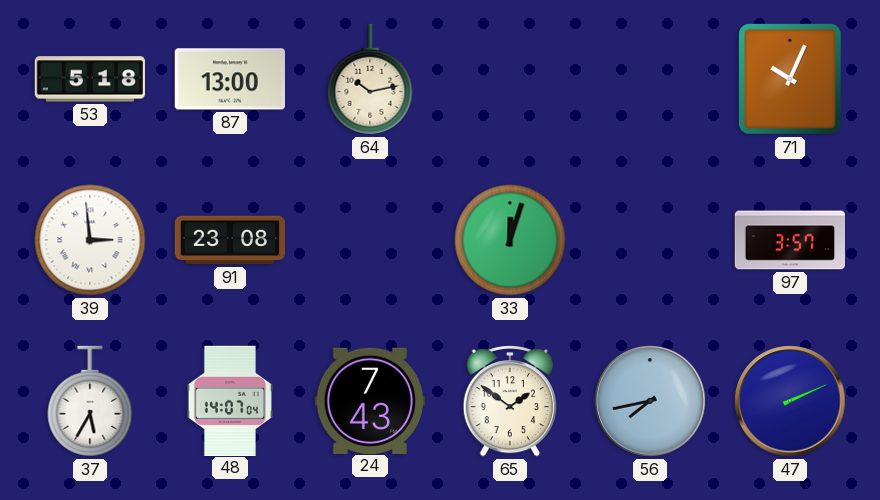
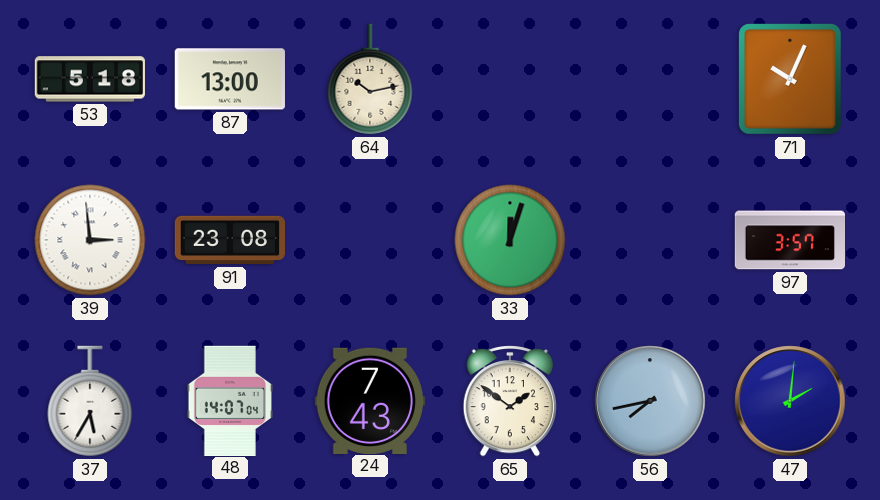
47: 2:11 -> 2:01 (790, 401)
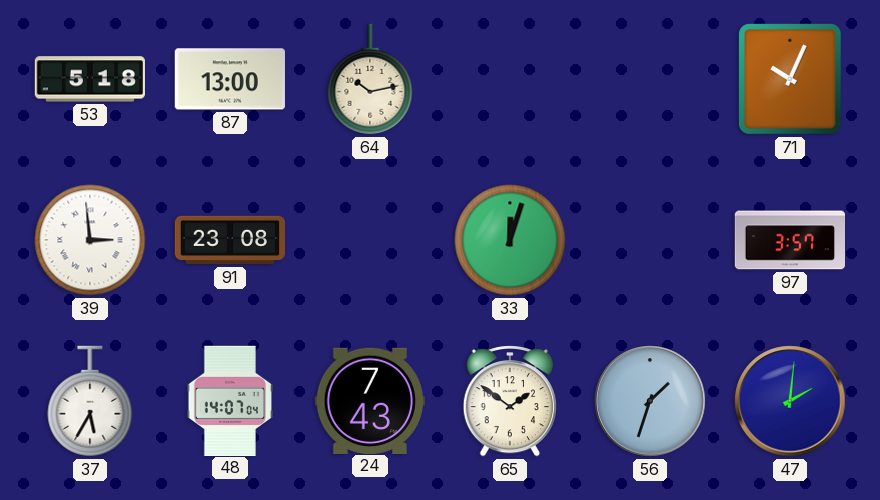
56: 7:43 -> 1:33 (650, 401)
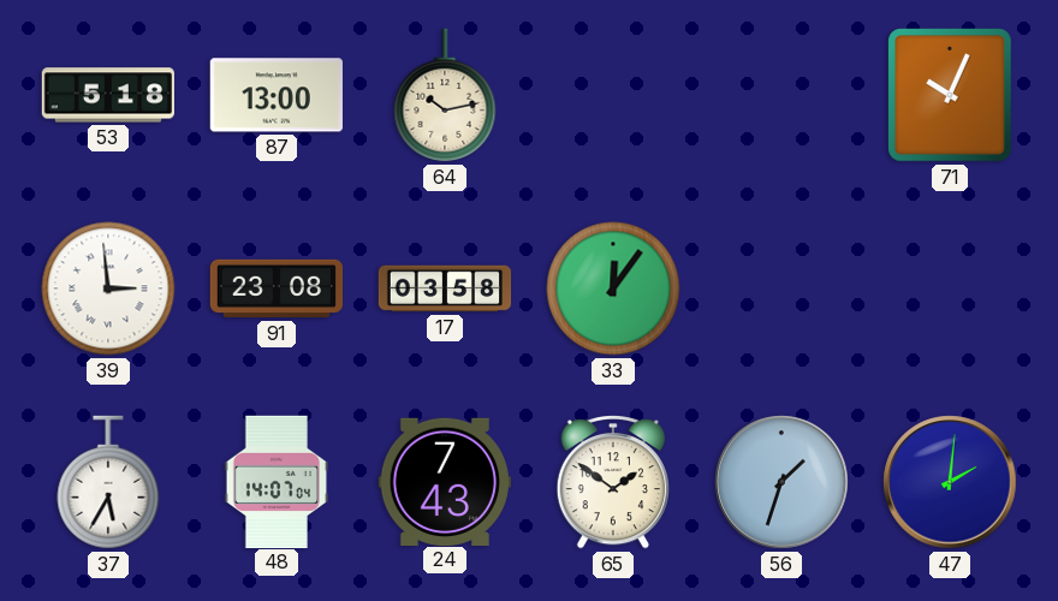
17: none -> 03:58 (445, 288)
33: 12:03 -> 12:06 (613, 288)
97: 3:57 -> none (789, 240)
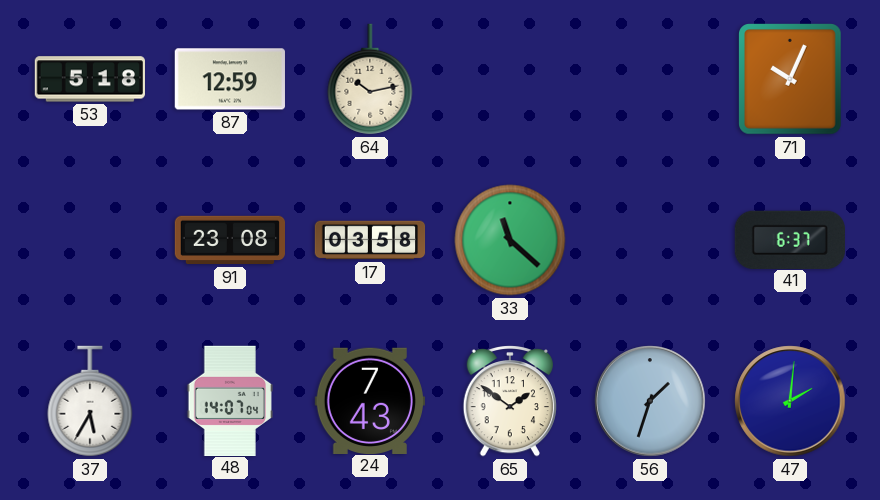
87: 13:00 -> 12:59 (230, 79)
39: 2:59 -> none (108, 288)
33: 12:06 -> 11:22 (510, 240)
41: none -> 6:37 (790, 239)
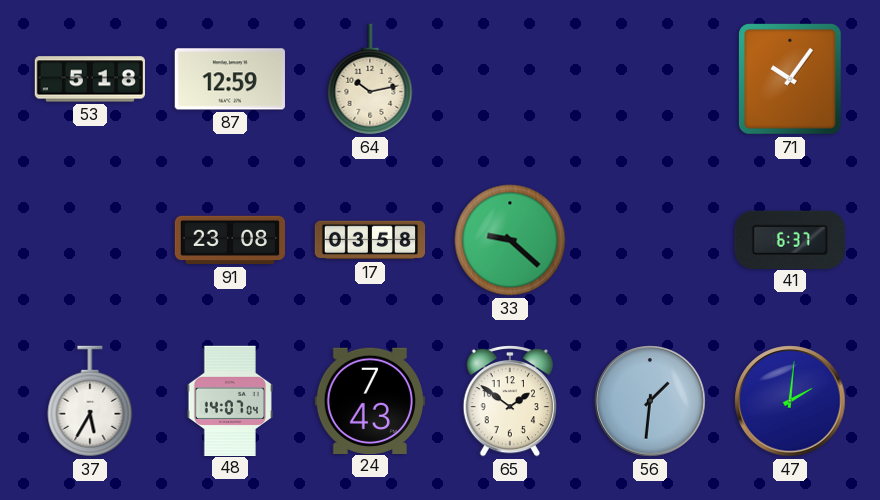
71: 10:04 -> 10:06 (791, 79)
33: 11:22 -> 9:22 (510, 240)
56: 1:33 -> 1:31 (650, 401)
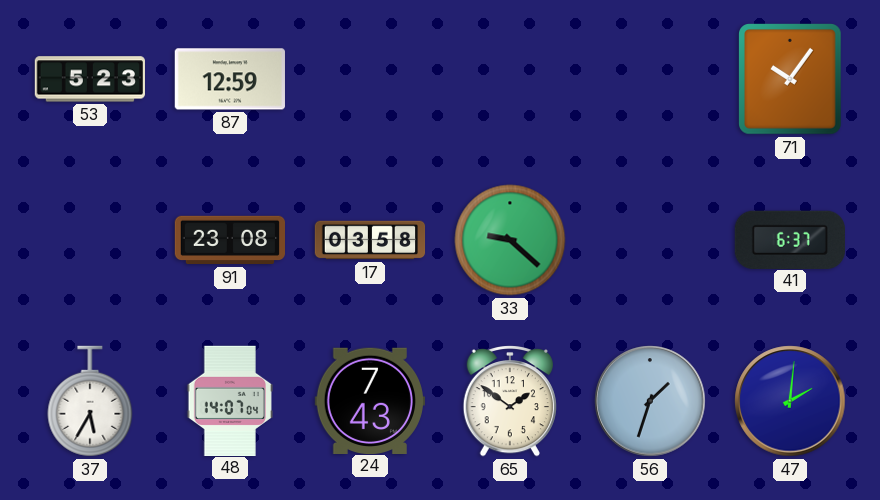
53: 5:18 -> 5:23 (90, 79)
64: 10:13 -> none (370, 79)
56: 1:31 -> 1:33 (650, 401)
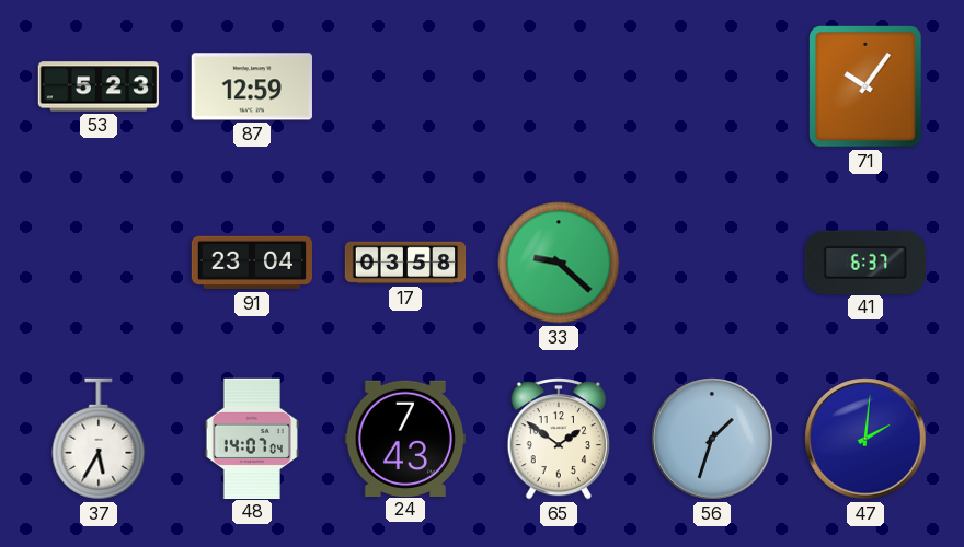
91: 23:08 -> 23:04 (251, 263)
